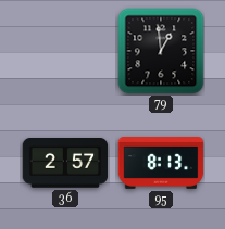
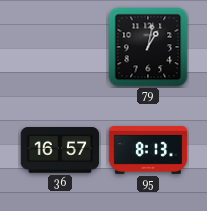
79: 12:59 -> 1:02 (148, 47)
36: 2:57 -> 16:57 (60, 151)
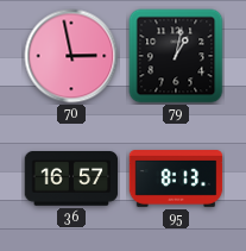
70: none -> 2:58 (71, 56)
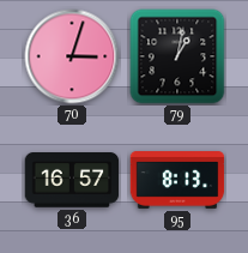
70: 2:58 -> 3:03 (72, 56)
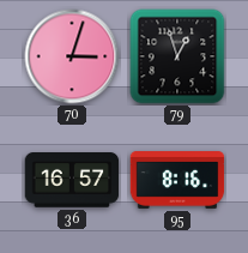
79: 1:02 -> 12:57 (177, 56)
95: 8:13 -> 8:16 (177, 180)
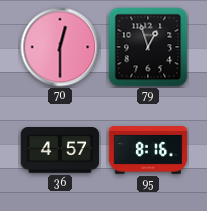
70: 3:03 -> 12:30 (60, 47)
36: 16:57 -> 4:57 (60, 151)
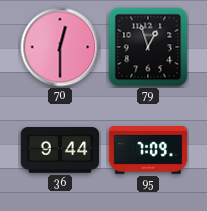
36: 4:57 -> 9:44 (60, 151)
95: 8:16 -> 7:09 (148, 150)
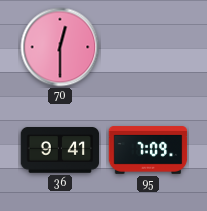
79: 12:57 -> none (148, 47)
36: 9:44 -> 9:41 (60, 151)
